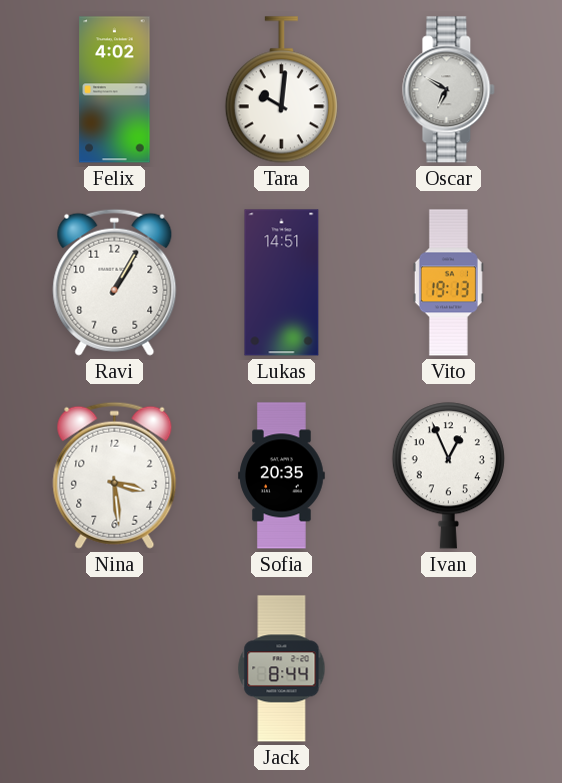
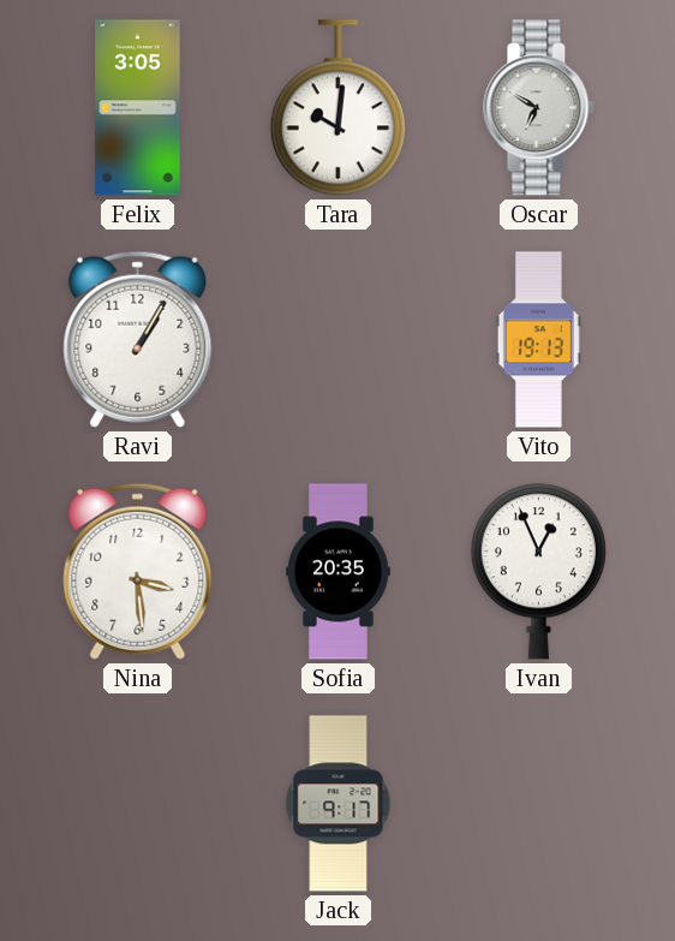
Felix: 4:02 -> 3:05 (138, 108)
Lukas: 14:51 -> none (282, 283)
Jack: 8:44 -> 9:17 (339, 804)
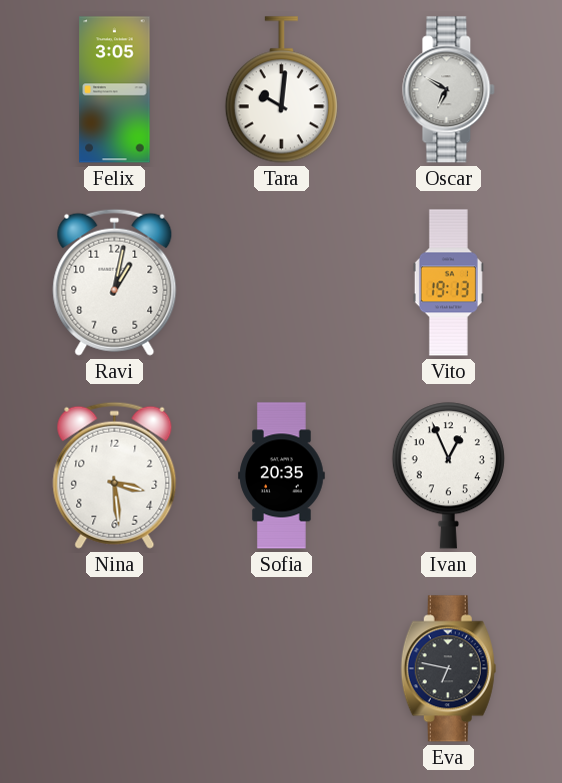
Ravi: 1:05 -> 1:02 (115, 282)
Jack: 9:17 -> none (339, 804)
Eva: none -> 6:47 (448, 669)
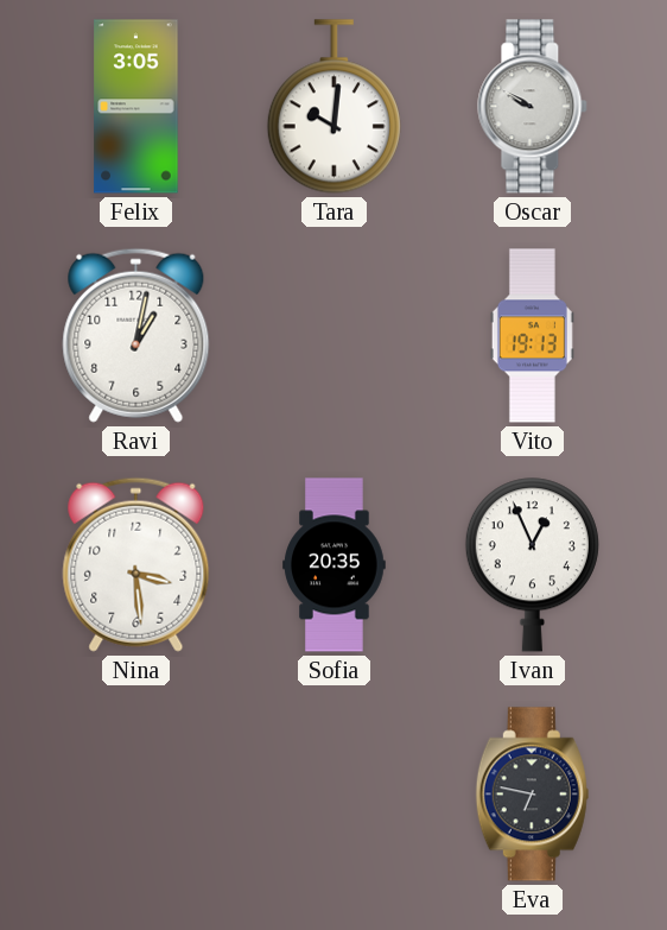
Oscar: 6:50 -> 9:50 (533, 107)
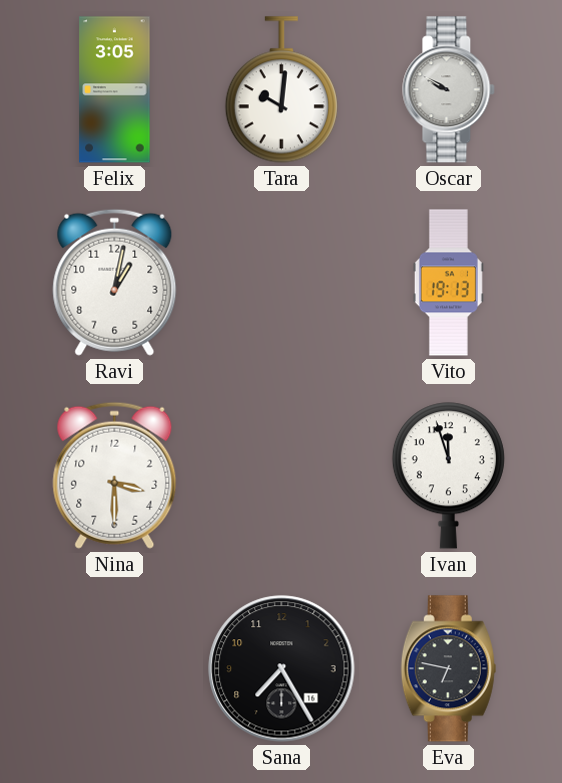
Nina: 3:29 -> 3:30 (115, 475)
Sofia: 20:35 -> none (335, 565)
Ivan: 12:56 -> 11:57 (448, 476)
Sana: none -> 7:25 (282, 669)
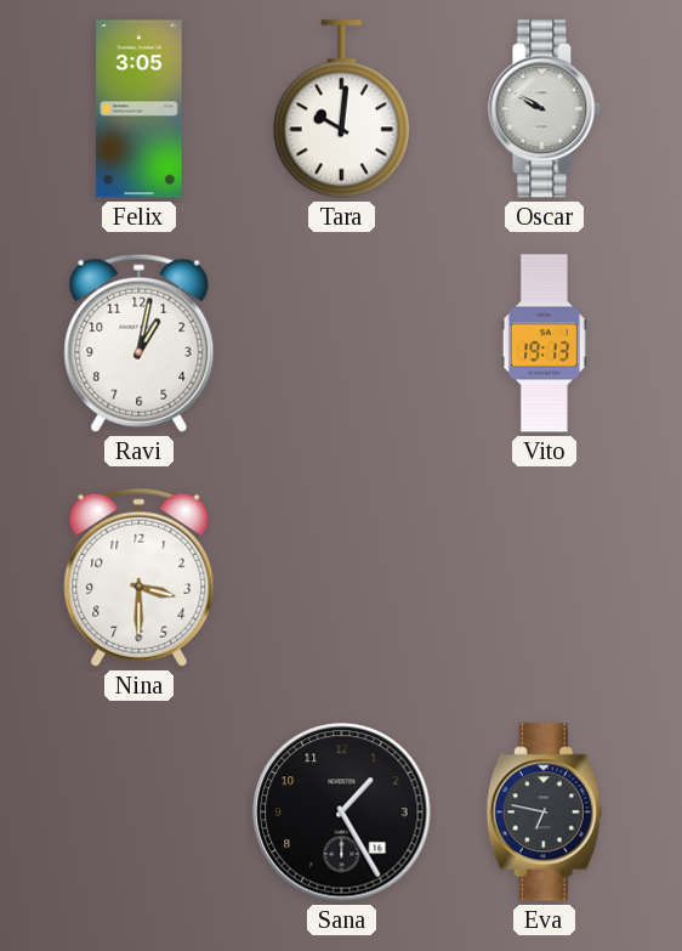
Ivan: 11:57 -> none (448, 476)
Sana: 7:25 -> 1:25 (342, 813)
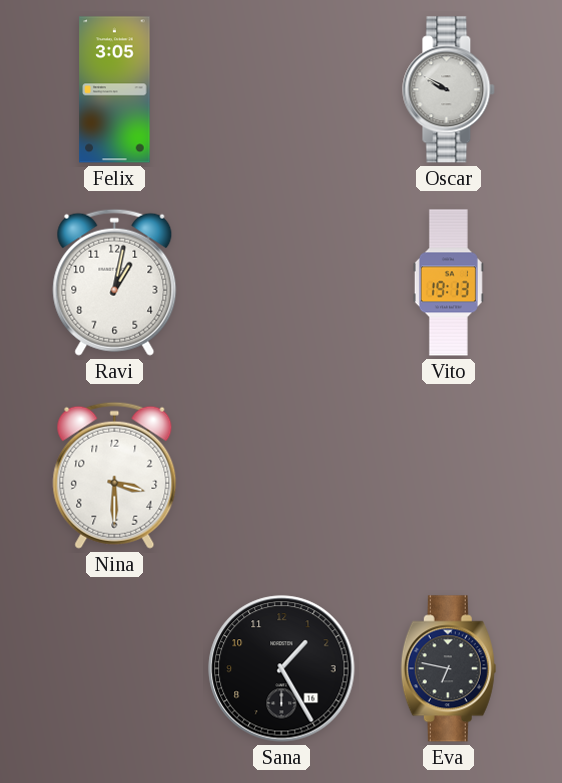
Tara: 10:01 -> none (341, 109)
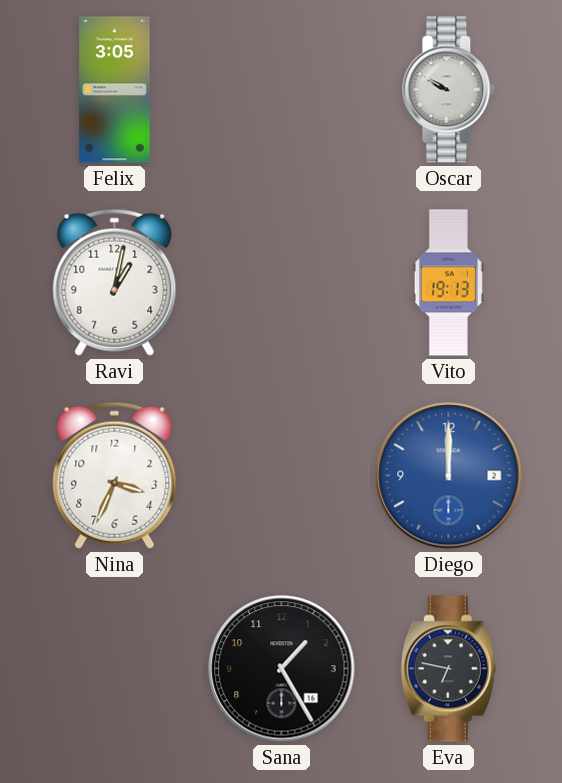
Nina: 3:30 -> 3:34 (115, 475)
Diego: none -> 12:00 (449, 476)
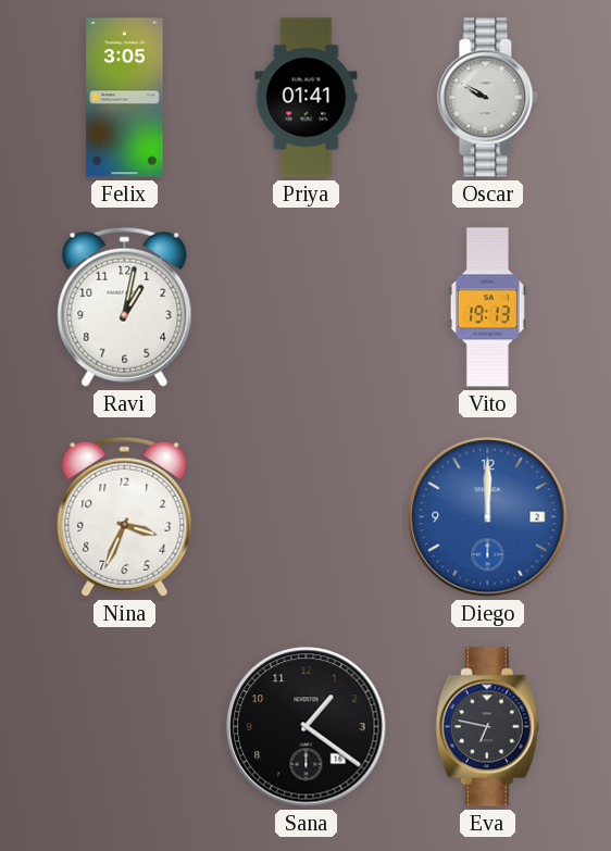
Priya: none -> 01:41 (307, 98)
Sana: 1:25 -> 1:21 (307, 727)
